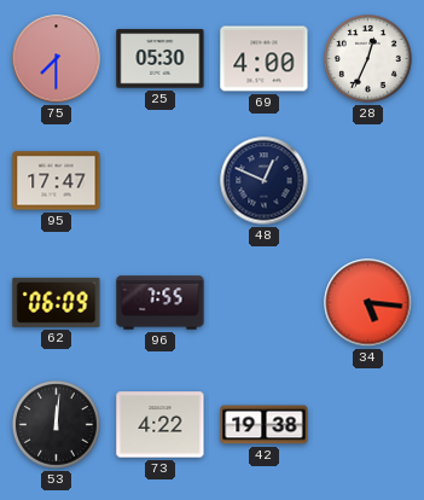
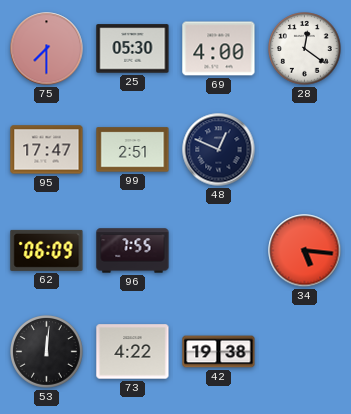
28: 12:34 -> 12:21 (305, 49)
99: none -> 2:51 (133, 150)
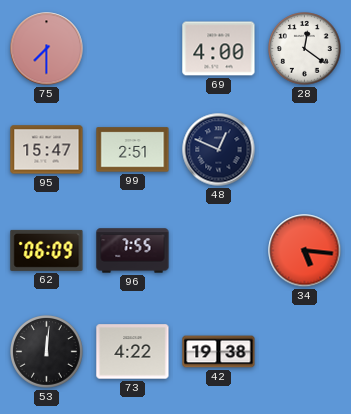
25: 05:30 -> none (133, 49)
95: 17:47 -> 15:47 (47, 150)
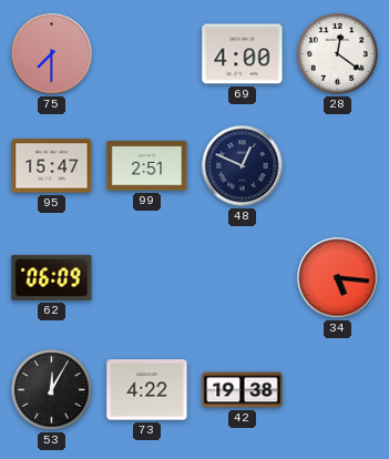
96: 7:55 -> none (133, 251)
53: 12:01 -> 12:05 (52, 390)
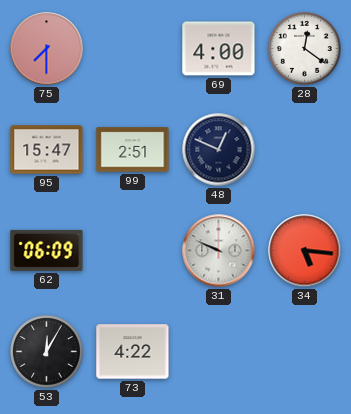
31: none -> 9:49 (219, 251)
42: 19:38 -> none (243, 390)
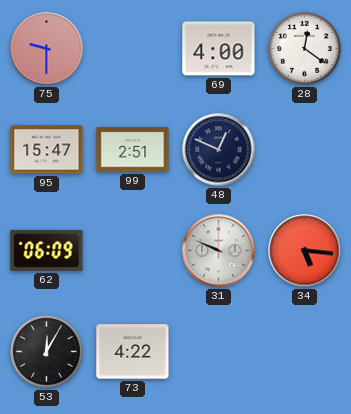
75: 7:30 -> 9:30 (47, 49)
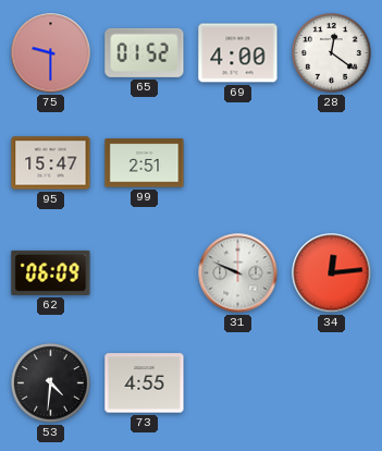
65: none -> 01:52 (145, 52)
48: 12:49 -> none (219, 150)
34: 5:16 -> 12:14 (332, 273)
53: 12:05 -> 4:31 (51, 383)
73: 4:22 -> 4:55 (145, 383)
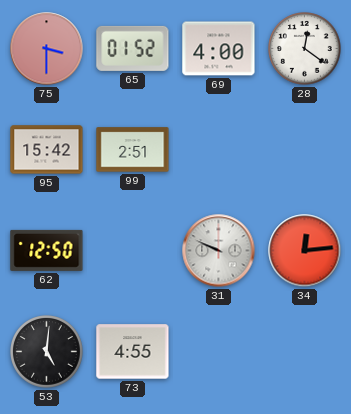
75: 9:30 -> 3:30 (47, 49)
95: 15:47 -> 15:42 (47, 150)
62: 06:09 -> 12:50 (47, 250)
53: 4:31 -> 5:01 (47, 352)
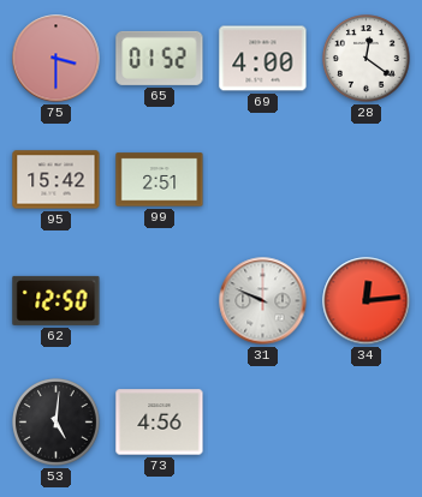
73: 4:55 -> 4:56 (160, 423)
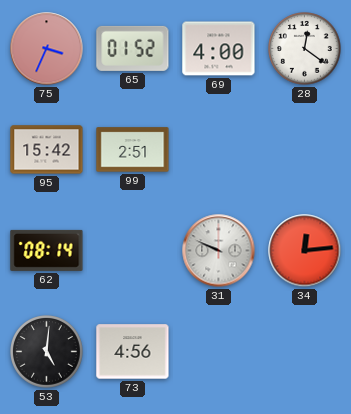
75: 3:30 -> 3:34 (47, 49)
62: 12:50 -> 08:14 (47, 250)
